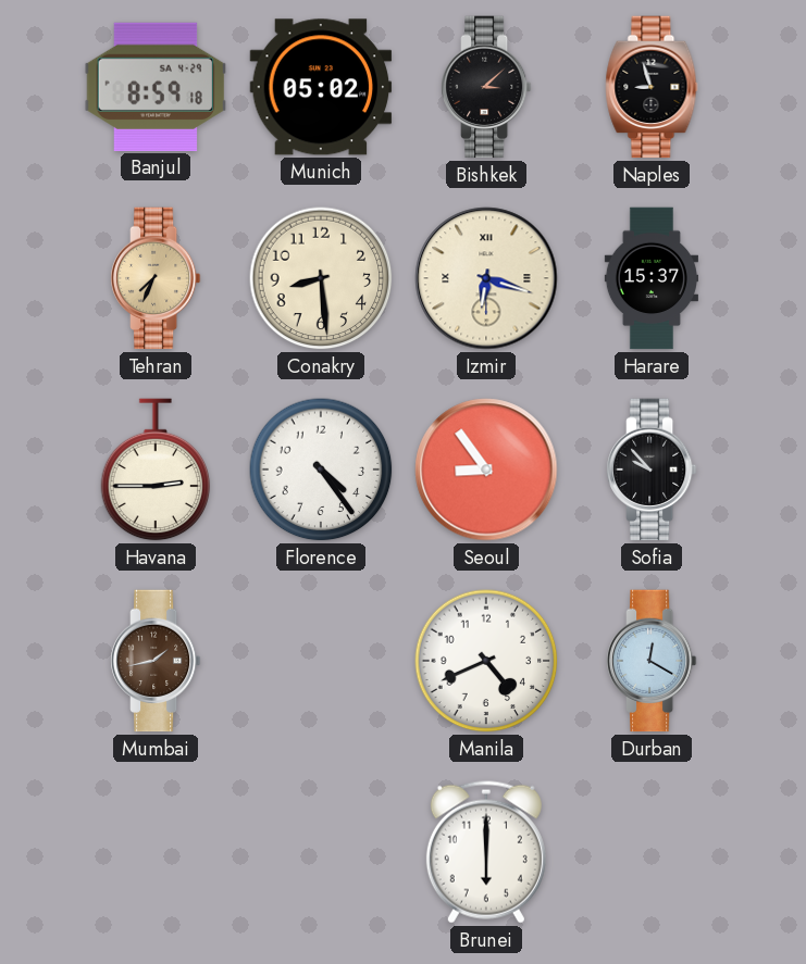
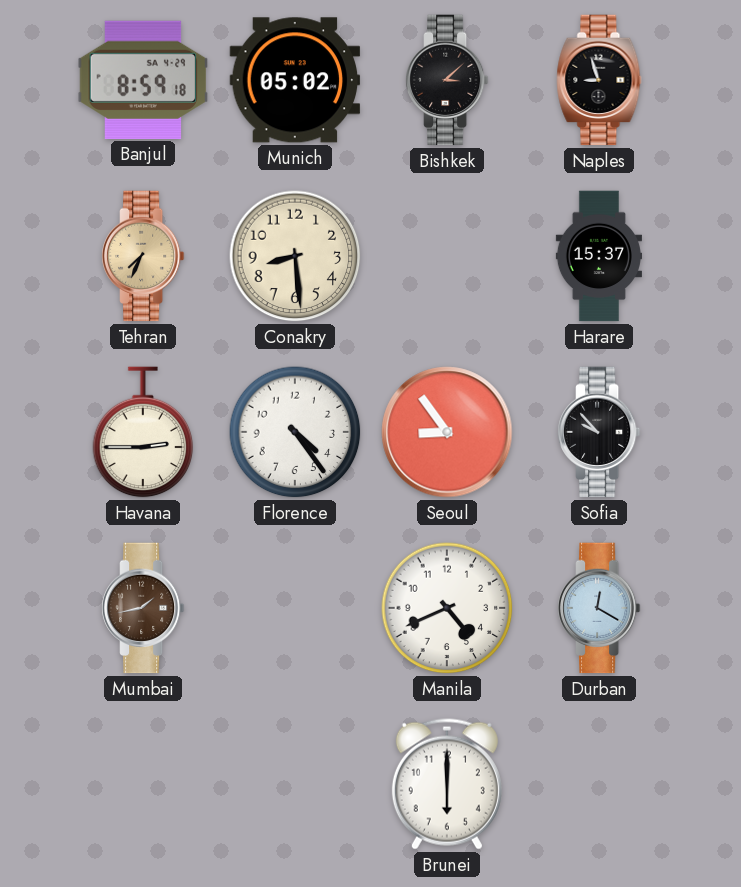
Izmir: 6:18 -> none (486, 278)
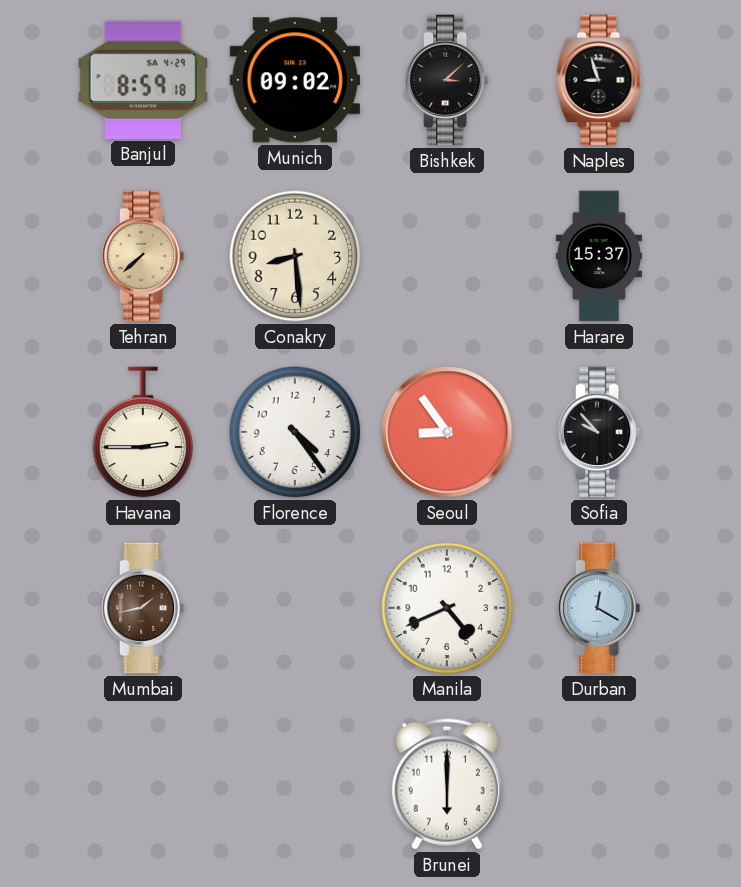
Munich: 05:02 -> 09:02 (295, 80)
Tehran: 7:34 -> 7:38 (143, 256)
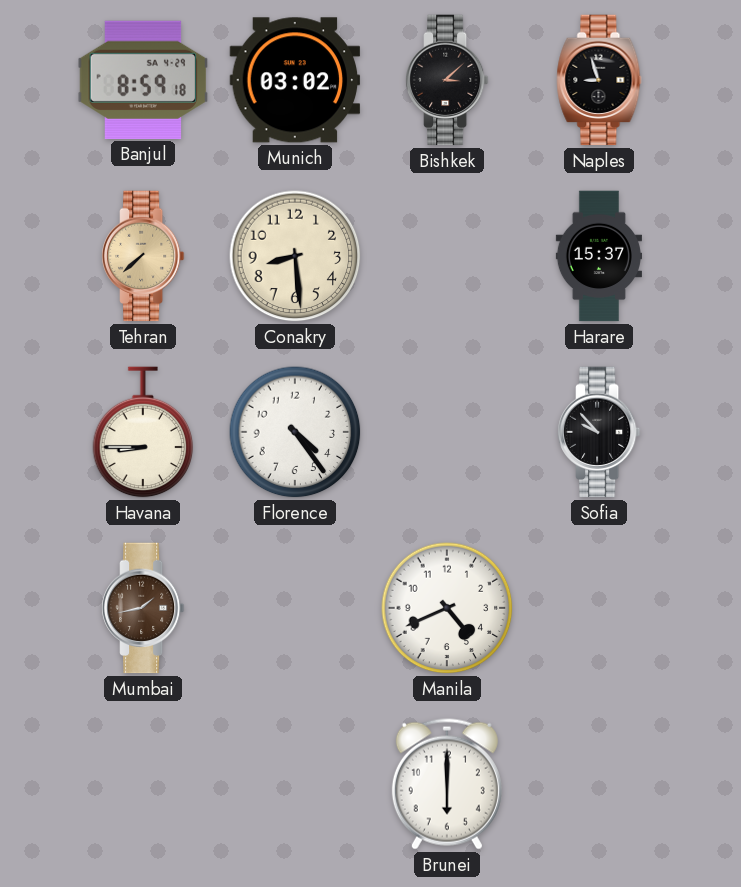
Munich: 09:02 -> 03:02 (295, 80)
Havana: 2:45 -> 8:45 (143, 432)
Seoul: 8:54 -> none (447, 432)
Durban: 12:20 -> none (599, 608)
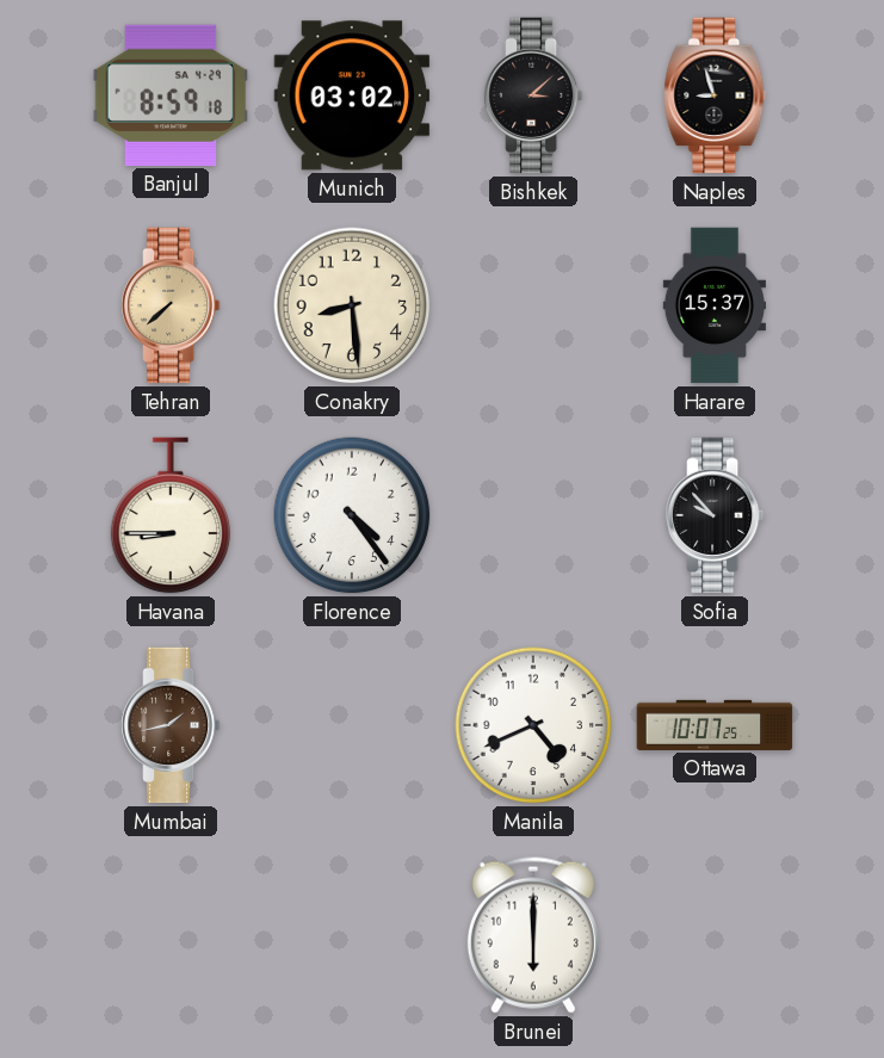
Ottawa: none -> 10:07 (715, 725)
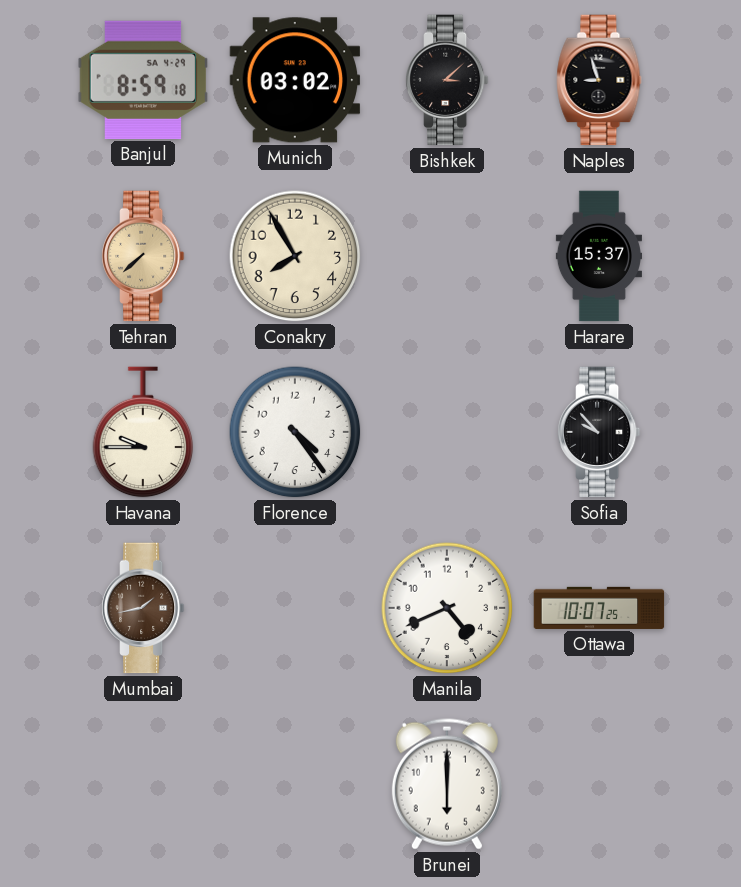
Conakry: 8:29 -> 7:55 (295, 256)
Havana: 8:45 -> 9:45 (143, 432)
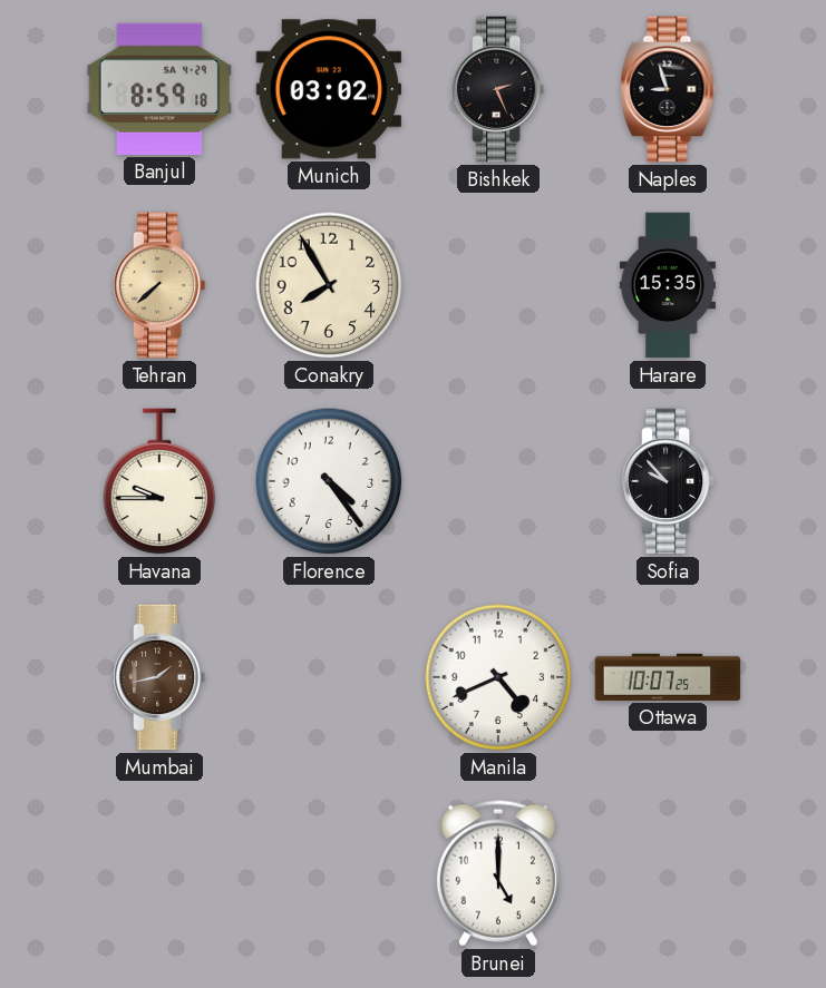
Bishkek: 3:08 -> 2:26 (498, 89)
Harare: 15:37 -> 15:35 (668, 285)
Brunei: 6:00 -> 5:00 (498, 873)
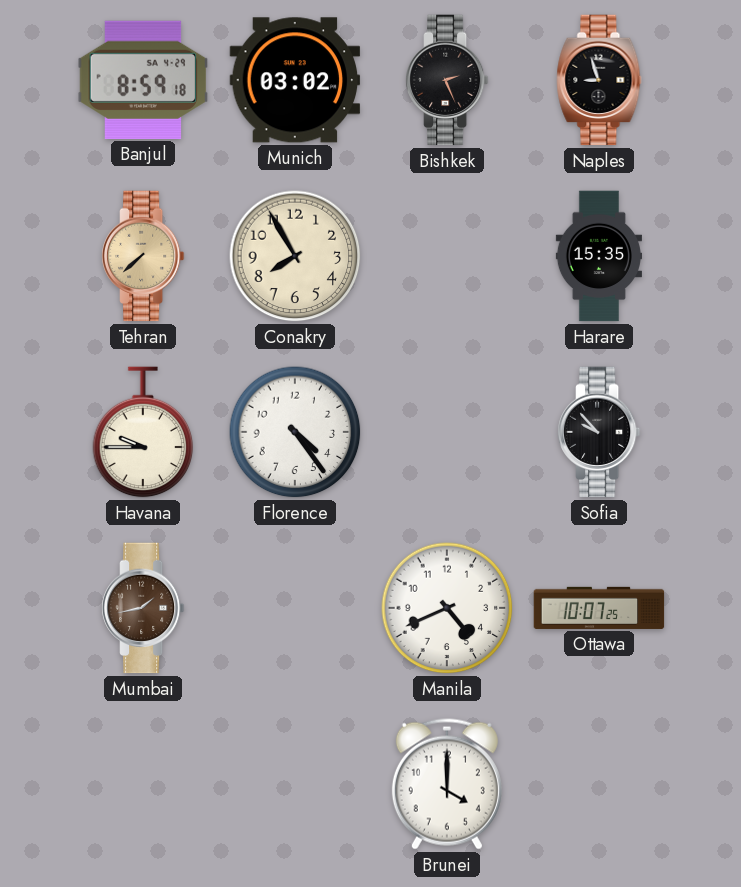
Brunei: 5:00 -> 4:00 (447, 784)
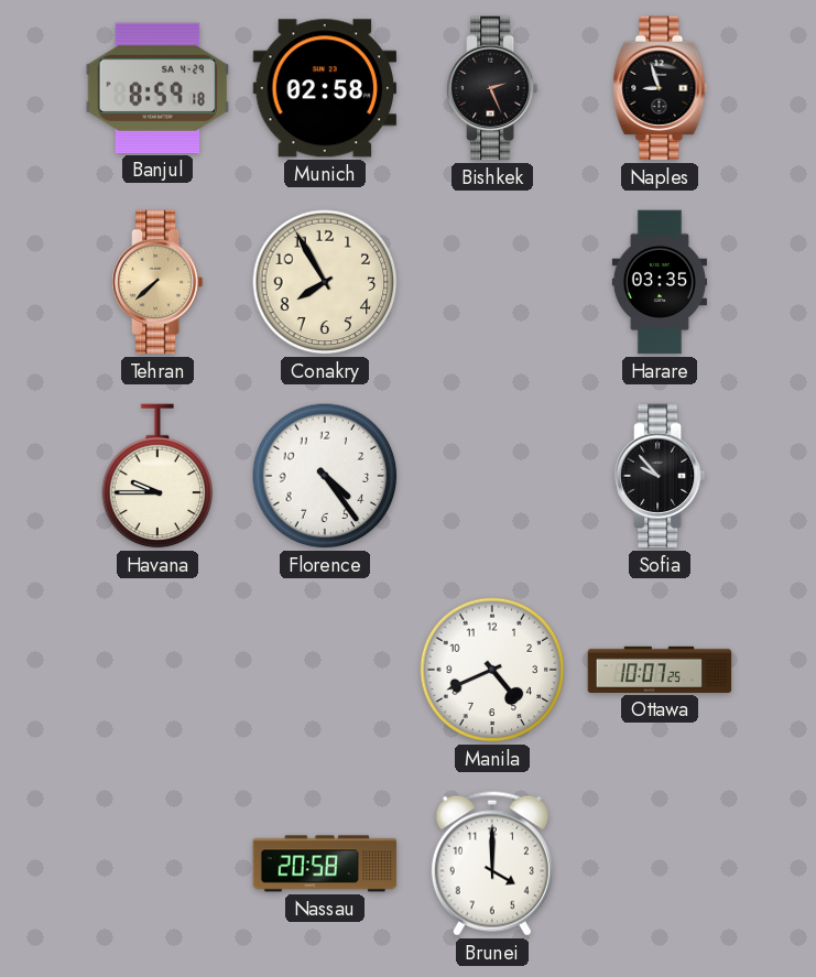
Munich: 03:02 -> 02:58 (325, 88)
Harare: 15:35 -> 03:35 (660, 282)
Mumbai: 1:43 -> none (143, 608)
Nassau: none -> 20:58 (325, 864)
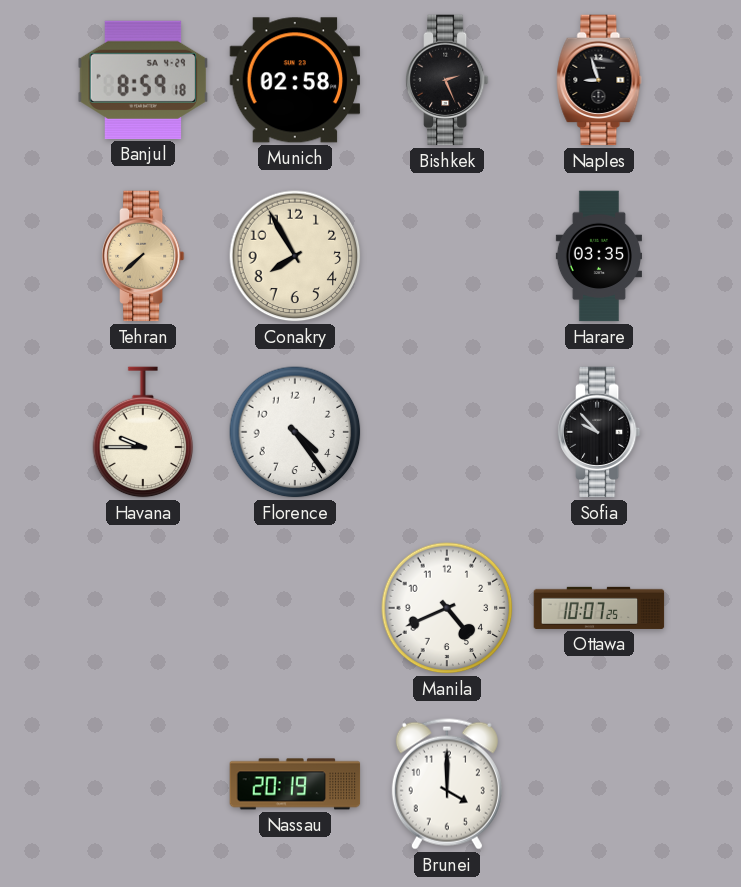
Nassau: 20:58 -> 20:19 (295, 784)
